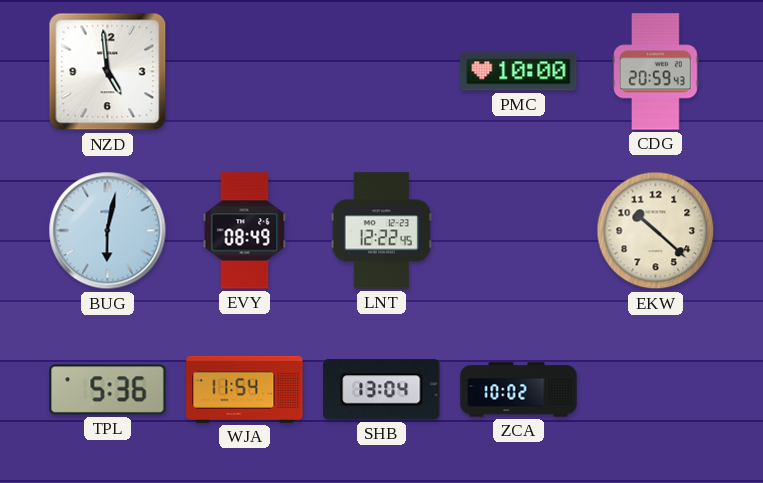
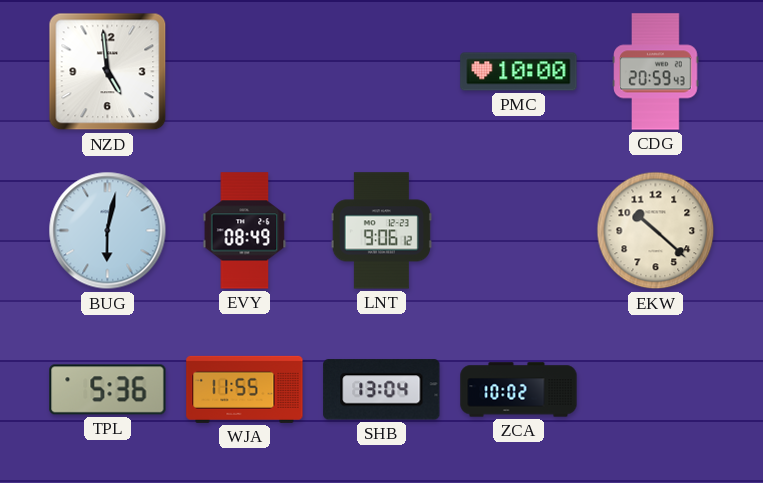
LNT: 12:22 -> 9:06 (381, 231)
WJA: 11:54 -> 11:55 (245, 389)
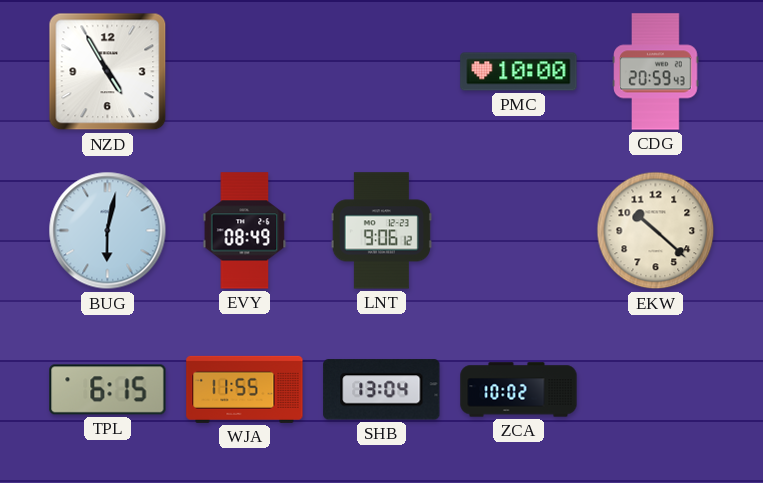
NZD: 4:59 -> 4:55 (108, 72)
TPL: 5:36 -> 6:15 (108, 390)
